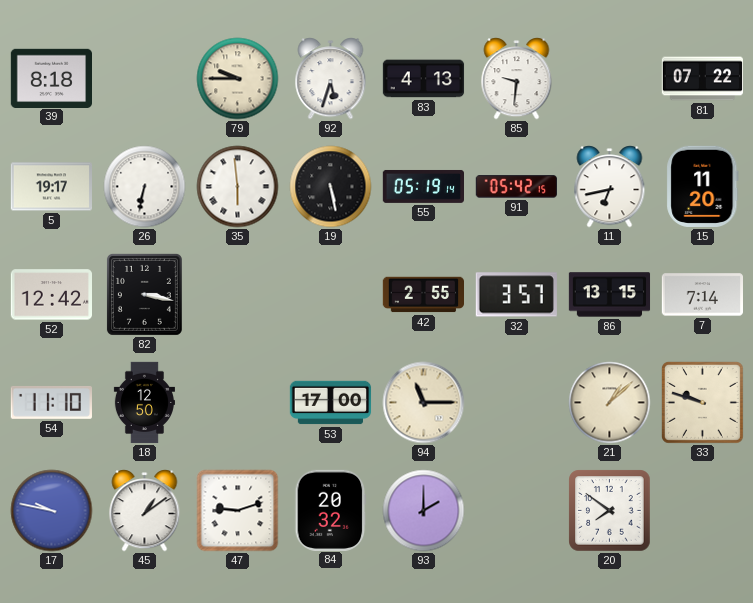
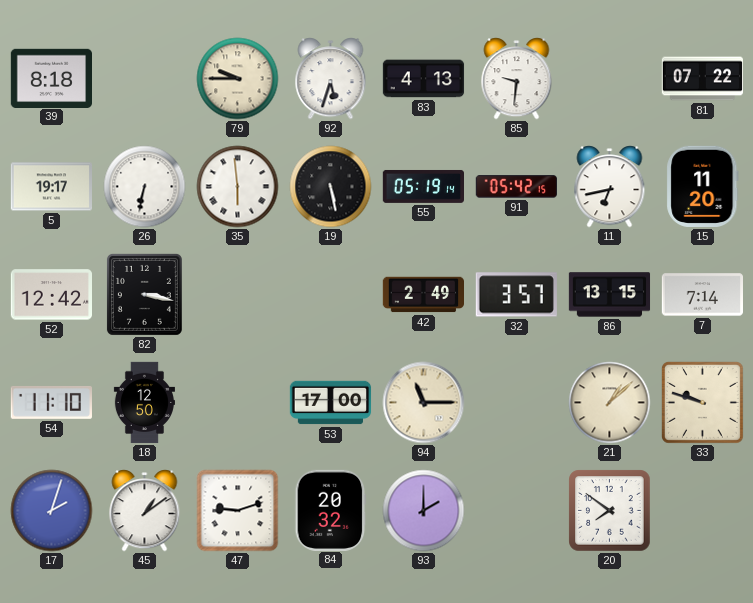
42: 2:55 -> 2:49 (424, 295)
17: 9:47 -> 2:03 (52, 511)
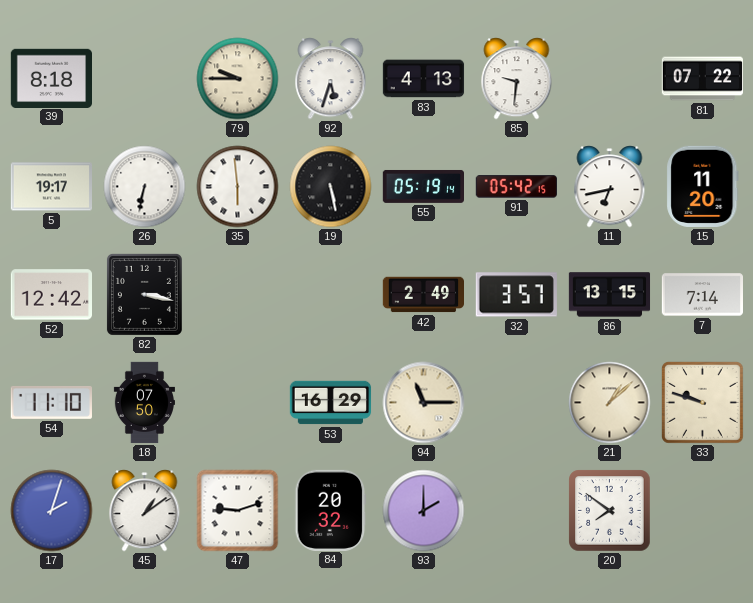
18: 12:50 -> 07:50 (144, 403)
53: 17:00 -> 16:29 (331, 403)
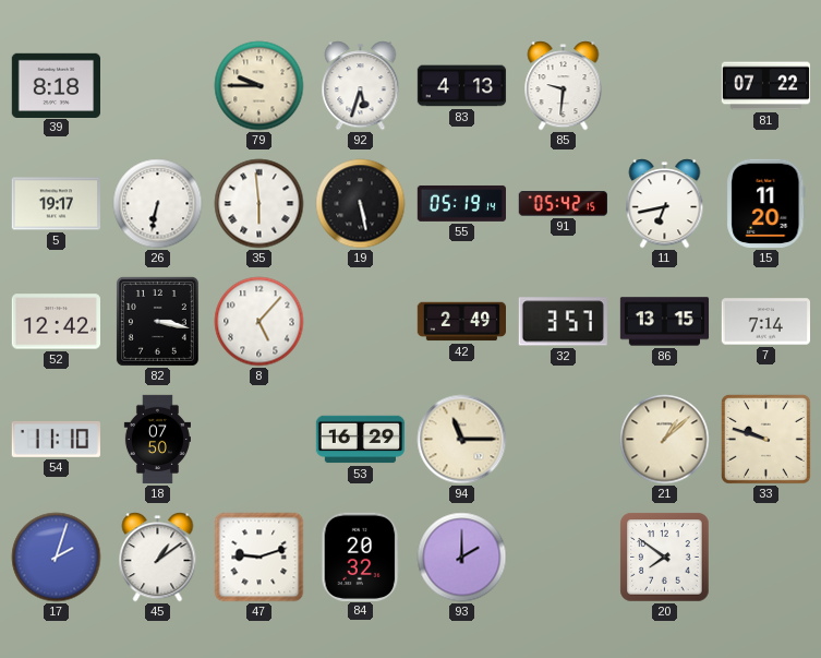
8: none -> 5:07 (259, 322)
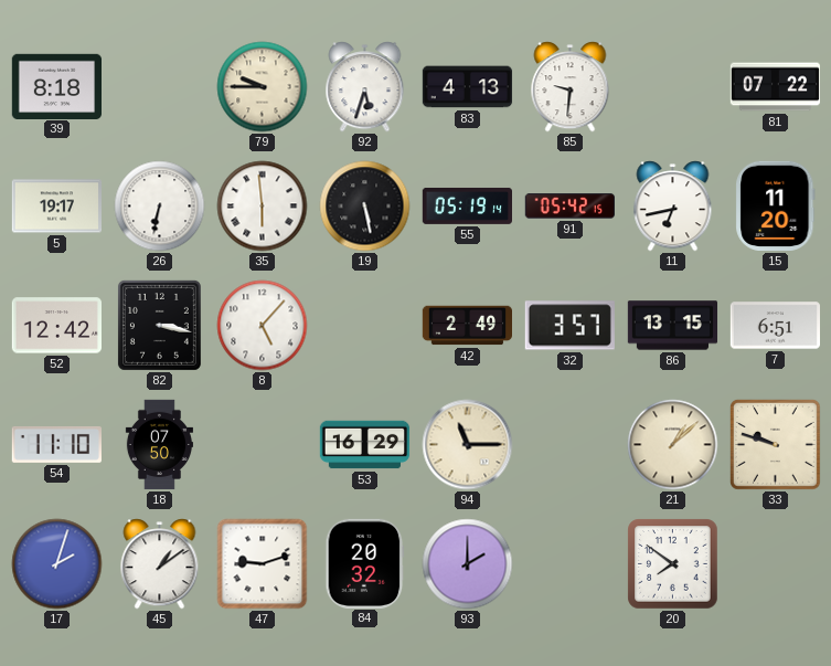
7: 7:14 -> 6:51 (775, 326)
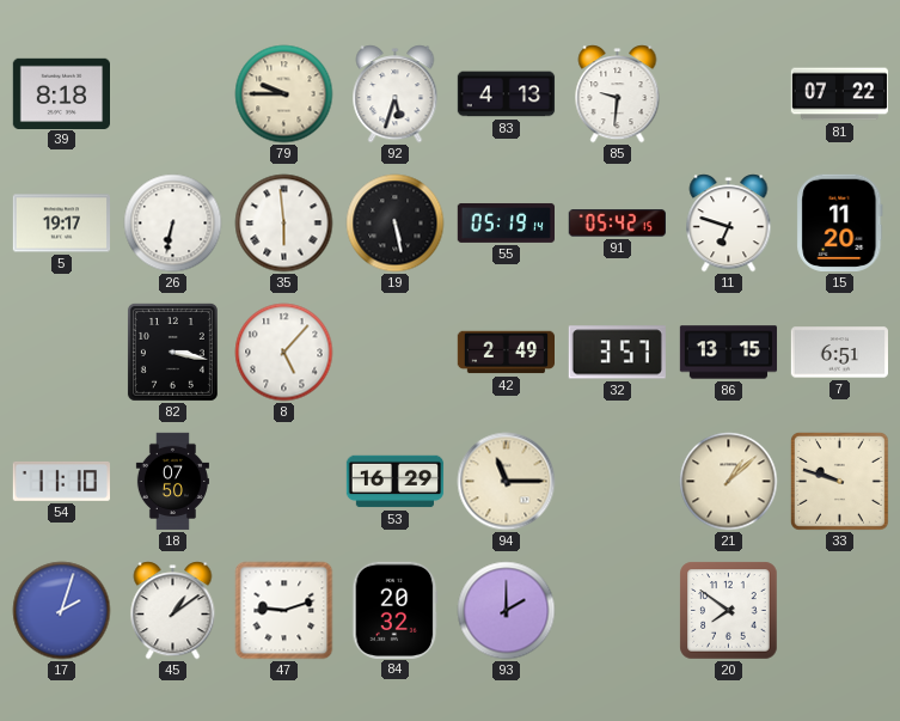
11: 6:43 -> 6:48 (729, 224)
52: 12:42 -> none (56, 326)
